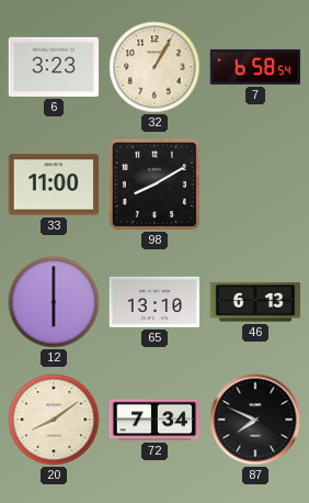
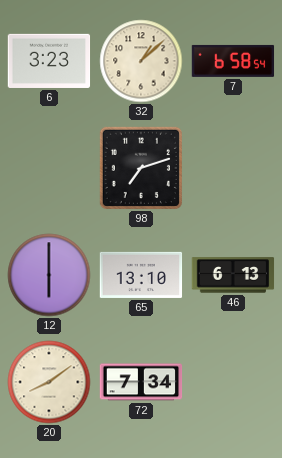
32: 1:05 -> 1:08 (141, 61)
33: 11:00 -> none (54, 185)
98: 8:10 -> 7:12 (141, 168)
87: 7:49 -> none (255, 420)
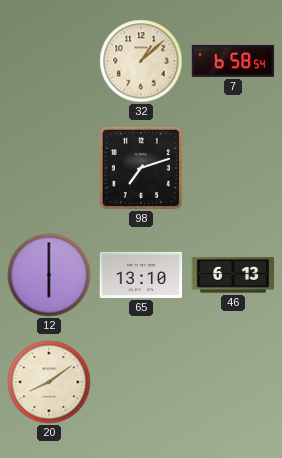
6: 3:23 -> none (49, 61)
72: 7:34 -> none (141, 382)
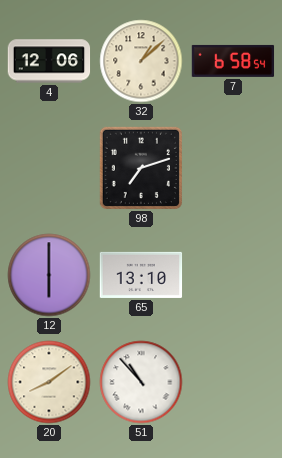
4: none -> 12:06 (49, 61)
46: 6:13 -> none (233, 275)
51: none -> 10:53 (141, 382)
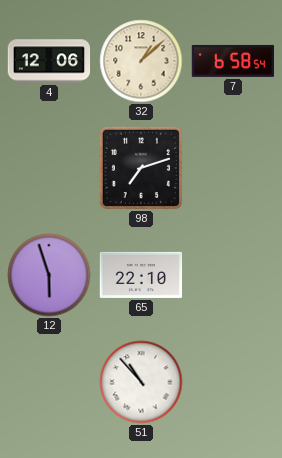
12: 6:00 -> 5:57 (49, 275)
65: 13:10 -> 22:10 (141, 275)
20: 8:09 -> none (49, 382)
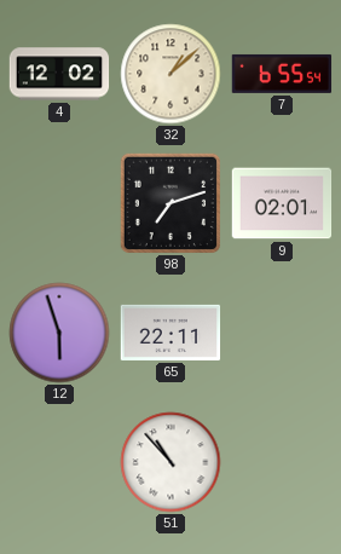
4: 12:06 -> 12:02 (59, 74)
7: 6:58 -> 6:55 (282, 74)
9: none -> 02:01 (282, 203)
65: 22:10 -> 22:11 (170, 333)
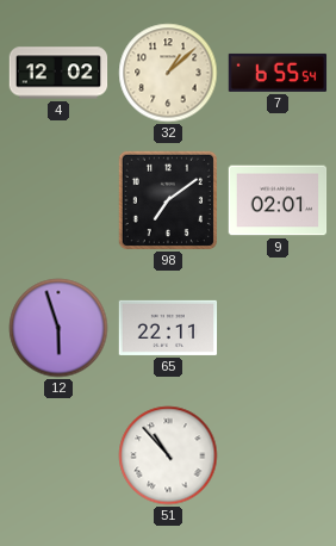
98: 7:12 -> 7:09 (168, 200)
